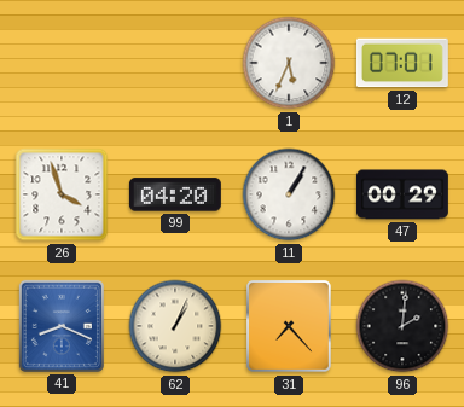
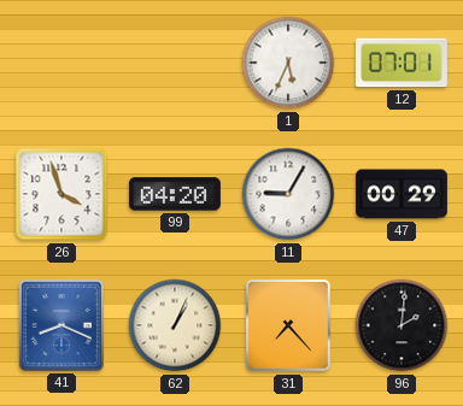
11: 1:05 -> 9:05 (288, 194)
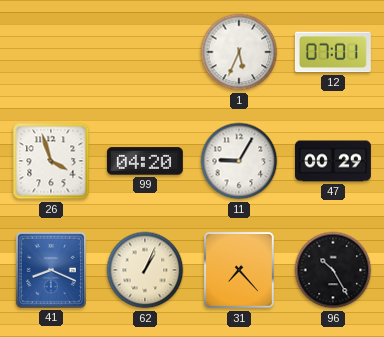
96: 2:01 -> 10:25 (333, 270)
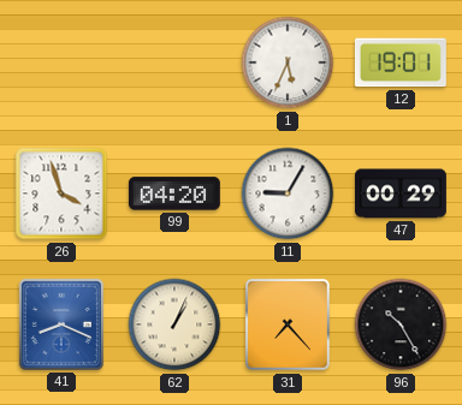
12: 07:01 -> 19:01 (401, 62)
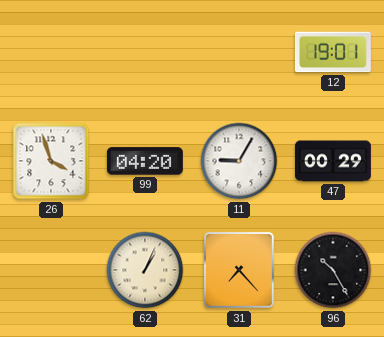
1: 5:34 -> none (288, 62)
41: 8:19 -> none (61, 324)
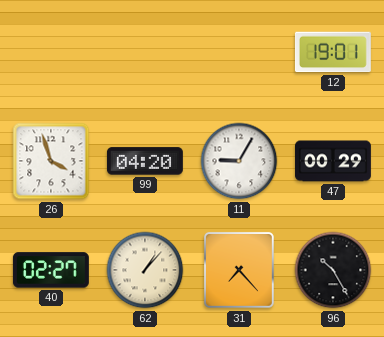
40: none -> 02:27 (51, 270)
62: 1:04 -> 1:07 (145, 270)
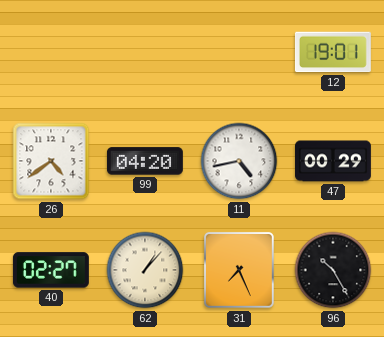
26: 3:57 -> 4:39 (51, 161)
11: 9:05 -> 4:43 (239, 161)
31: 7:23 -> 7:26 (239, 270)
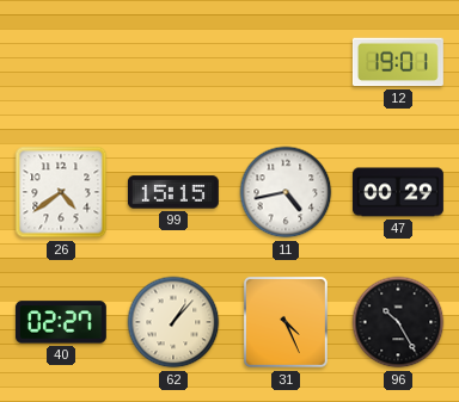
99: 04:20 -> 15:15 (173, 192)
31: 7:26 -> 4:26 (286, 322)
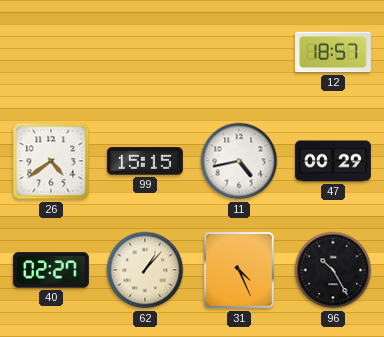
12: 19:01 -> 18:57 (333, 52)
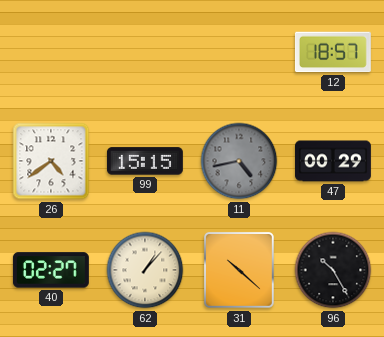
11 dial: white -> grey (239, 161)
31: 4:26 -> 10:22 (239, 270)
